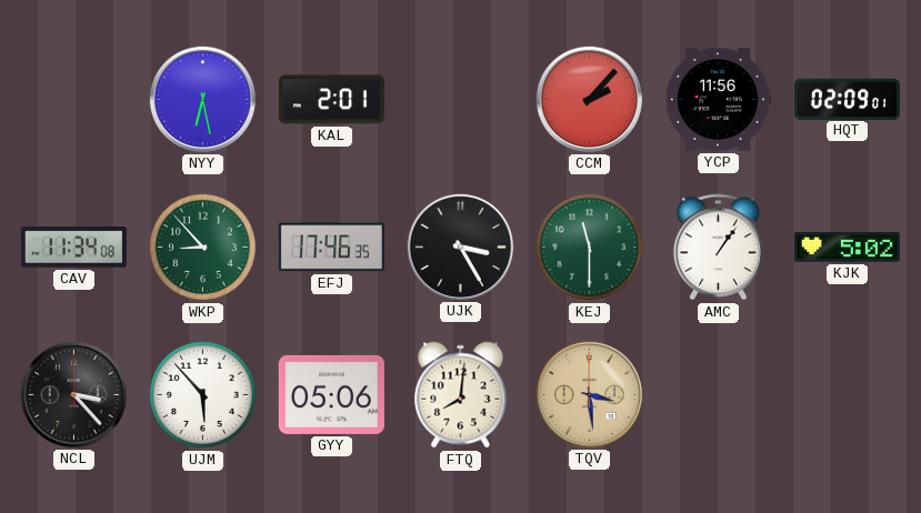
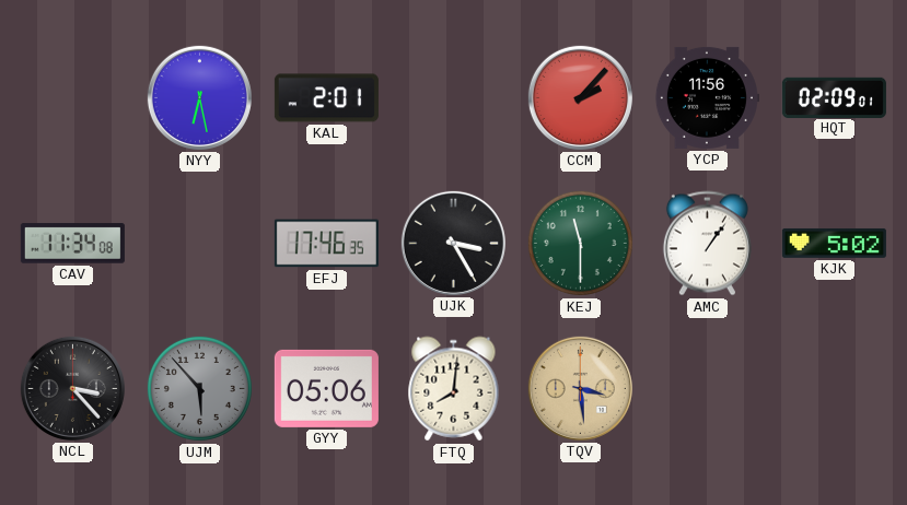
WKP: 8:53 -> none (202, 247)
UJM dial: white -> grey (199, 388)
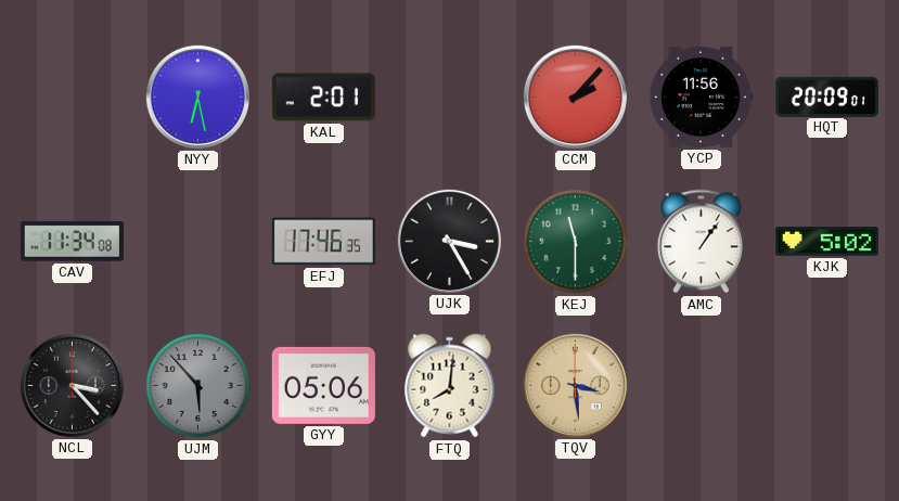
HQT: 02:09 -> 20:09 (826, 97)
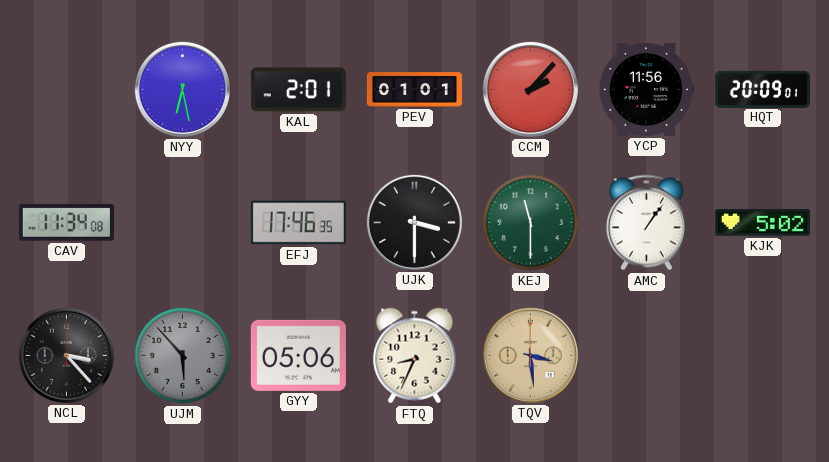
PEV: none -> 01:01 (414, 90)
UJK: 3:25 -> 3:30 (414, 222)
FTQ: 8:01 -> 8:34 (415, 356)
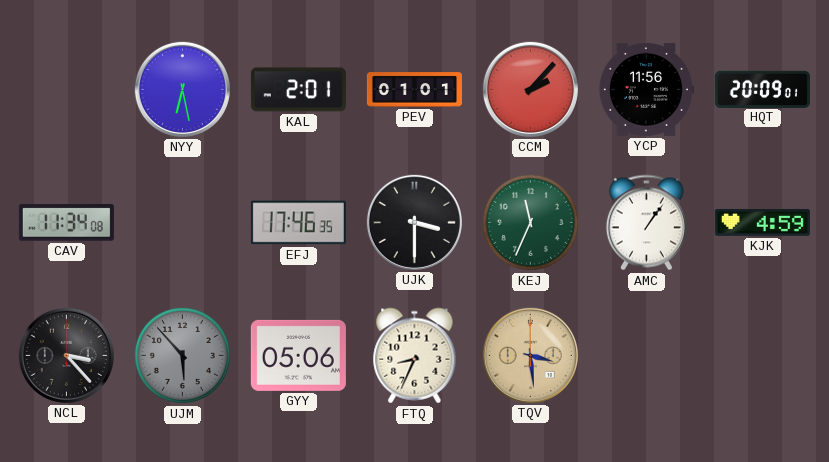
KEJ: 11:30 -> 11:34 (530, 222)
KJK: 5:02 -> 4:59 (762, 222)
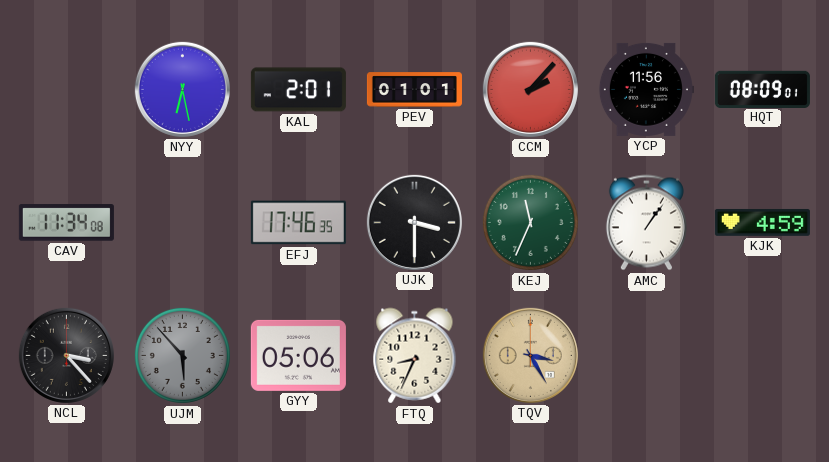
HQT: 20:09 -> 08:09 (762, 89)
TQV: 3:29 -> 3:25 (530, 355)
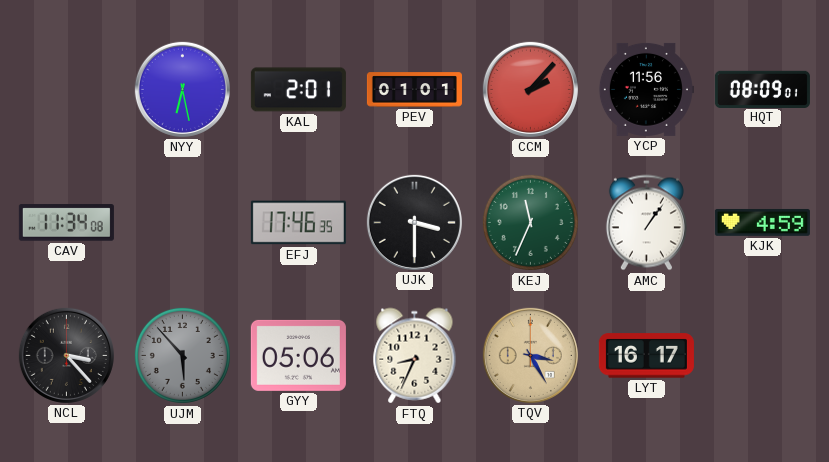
LYT: none -> 16:17 (646, 356)
